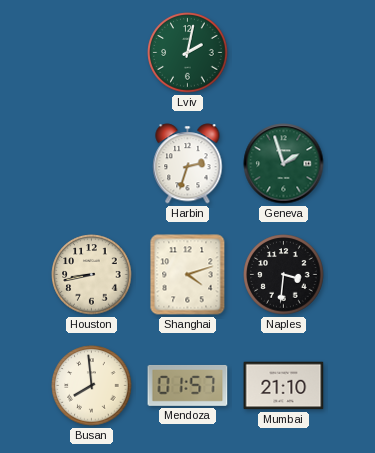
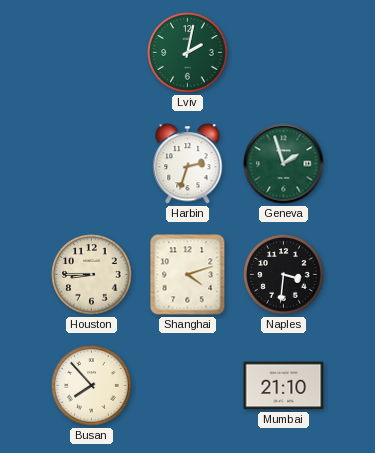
Houston: 8:43 -> 8:45 (92, 275)
Busan: 7:59 -> 7:53 (92, 386)
Mendoza: 01:57 -> none (188, 385)
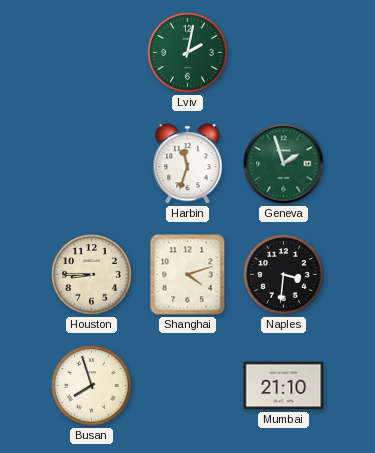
Harbin: 2:33 -> 11:33 (188, 164)
Busan: 7:53 -> 7:57 (92, 386)
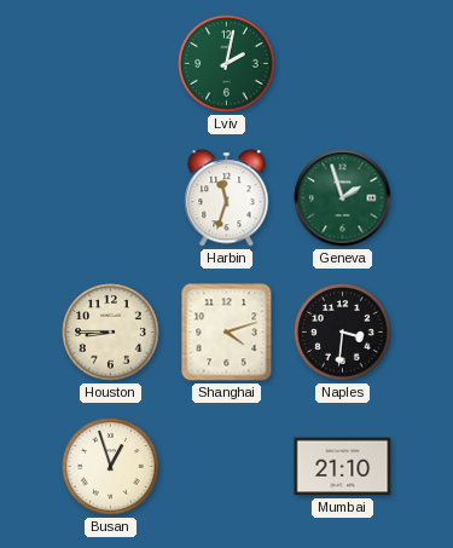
Busan: 7:57 -> 12:57 (111, 467)
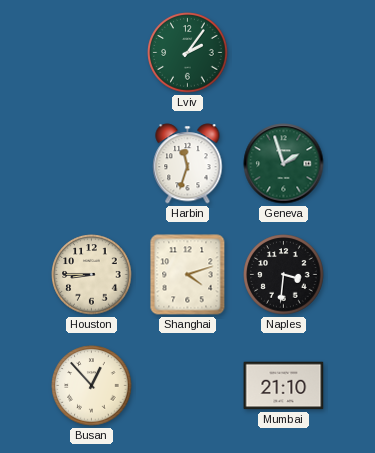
Lviv: 2:02 -> 2:06 (188, 53)
Busan: 12:57 -> 12:53 (92, 386)
